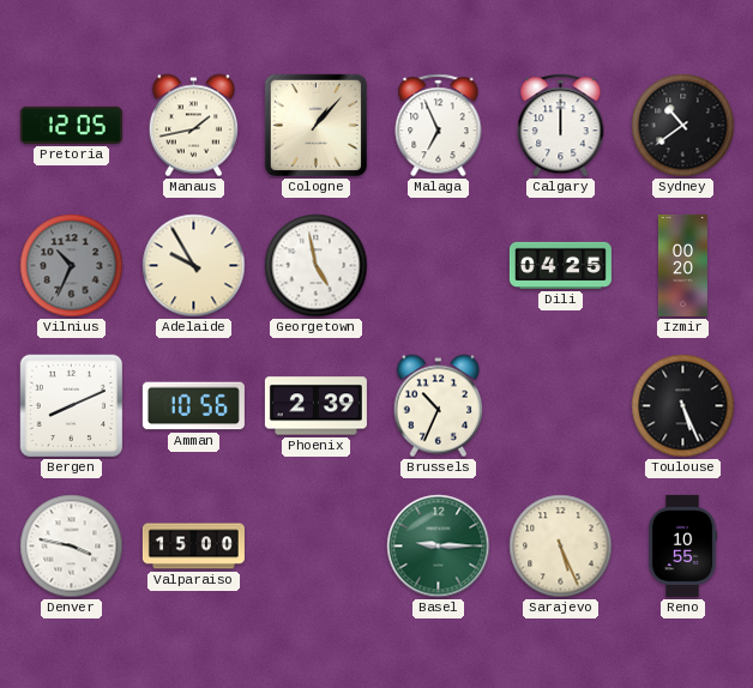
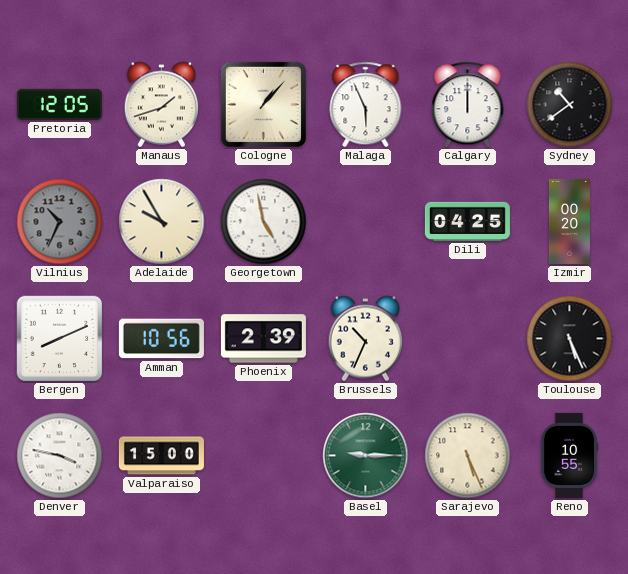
Manaus: 1:43 -> 1:42 (161, 105)
Malaga: 6:56 -> 5:56 (366, 105)
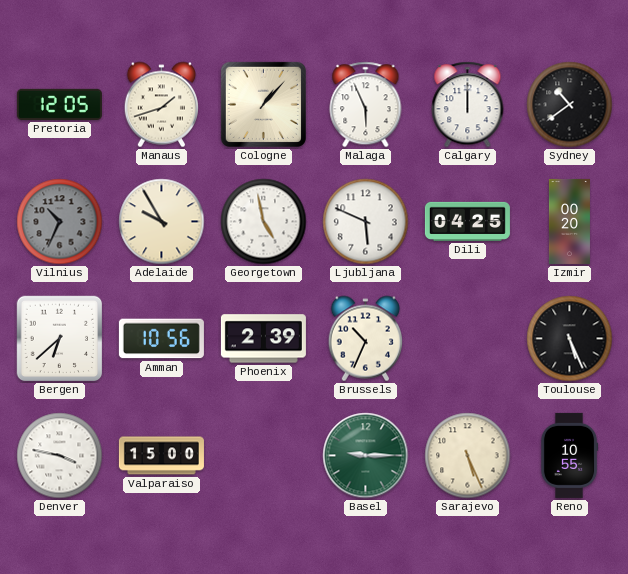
Ljubljana: none -> 5:49 (366, 222)
Bergen: 8:11 -> 6:38 (60, 339)
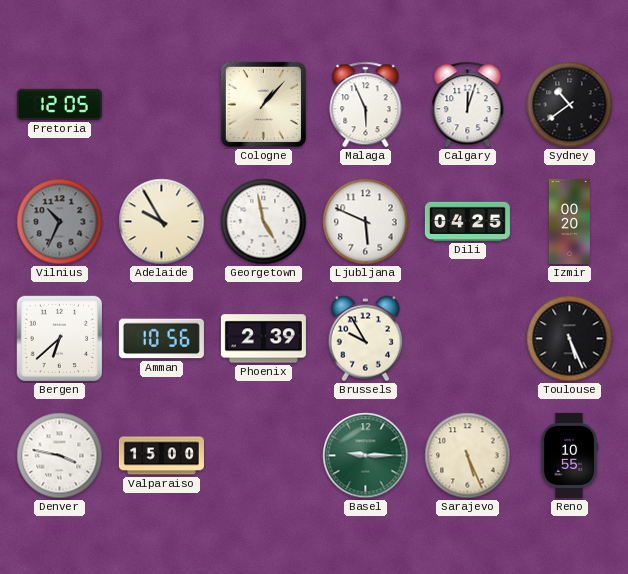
Manaus: 1:42 -> none (161, 105)
Calgary: 12:00 -> 12:03 (468, 105)
Brussels: 10:34 -> 9:55 (365, 339)
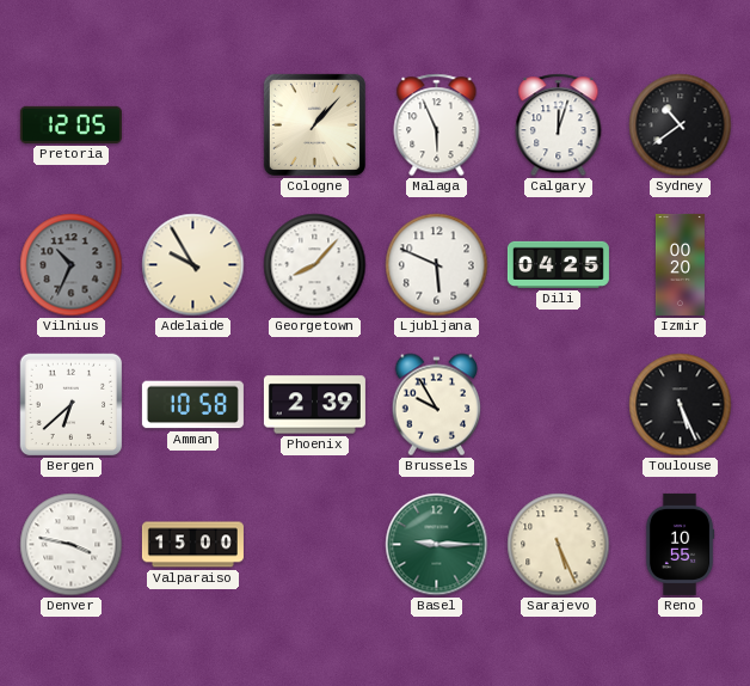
Georgetown: 4:58 -> 8:07 (315, 265)
Amman: 10:56 -> 10:58 (192, 405)
